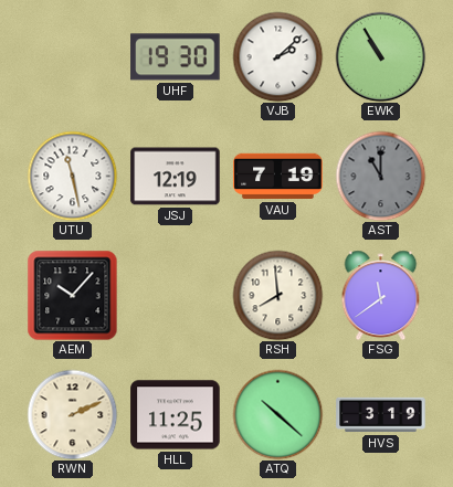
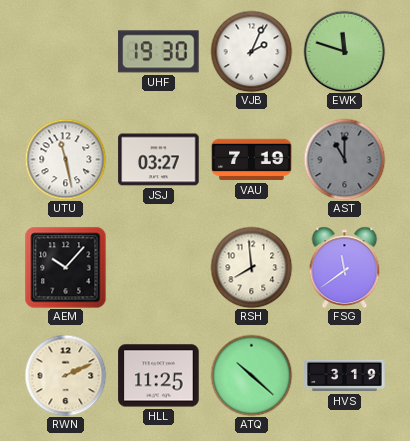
VJB: 2:08 -> 2:04 (251, 51)
EWK: 10:55 -> 11:48 (344, 51)
JSJ: 12:19 -> 03:27 (159, 160)
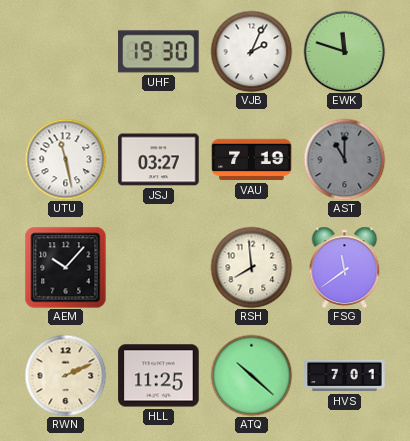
HVS: 3:19 -> 7:01 (345, 376)
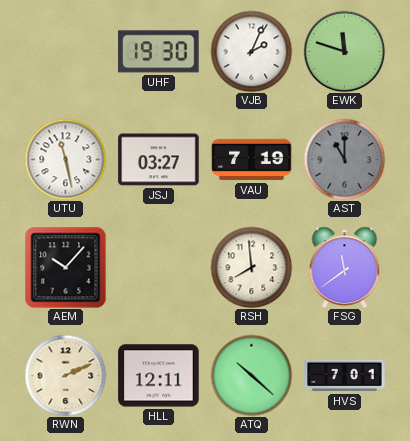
HLL: 11:25 -> 12:11 (159, 376)
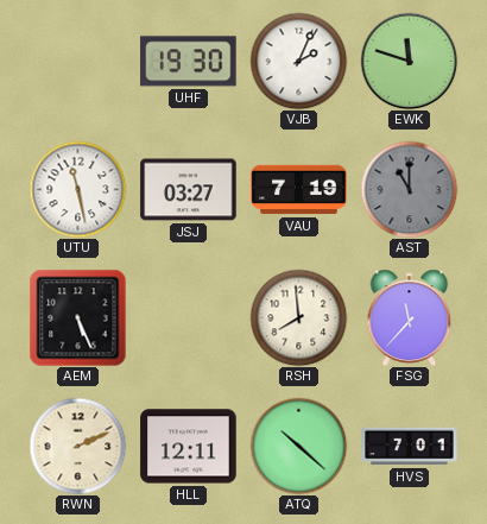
AEM: 10:07 -> 5:26 (77, 317)
FSG: 11:39 -> 11:37 (410, 317)
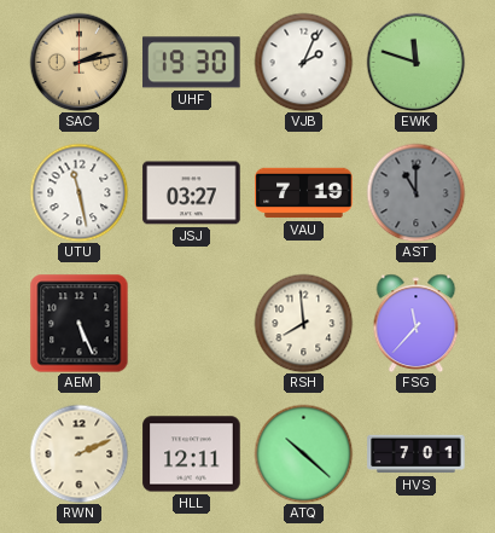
SAC: none -> 2:13 (78, 62)
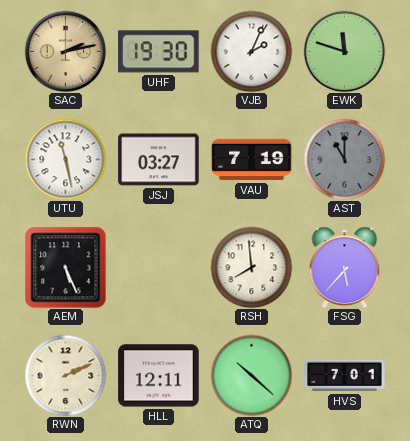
FSG: 11:37 -> 5:37 (345, 267)
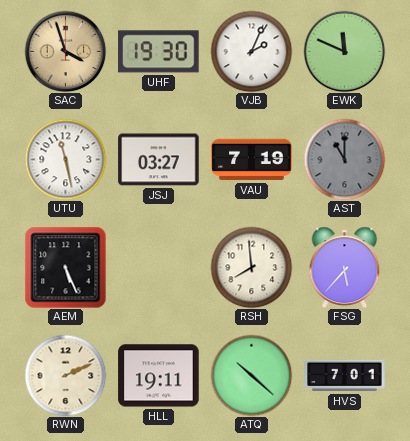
SAC: 2:13 -> 3:57 (65, 51)
EWK: 11:48 -> 11:49 (344, 51)
HLL: 12:11 -> 19:11 (159, 376)
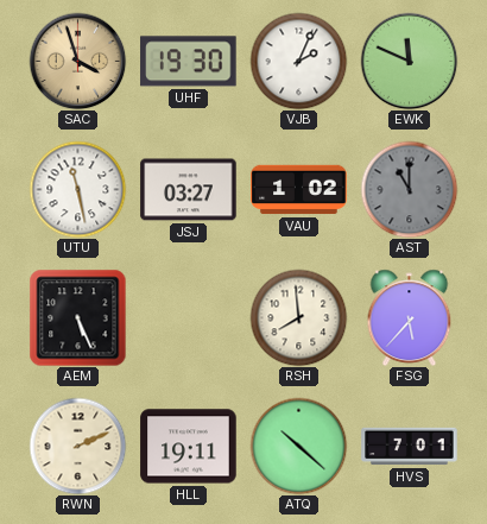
VAU: 7:19 -> 1:02 (299, 190)
